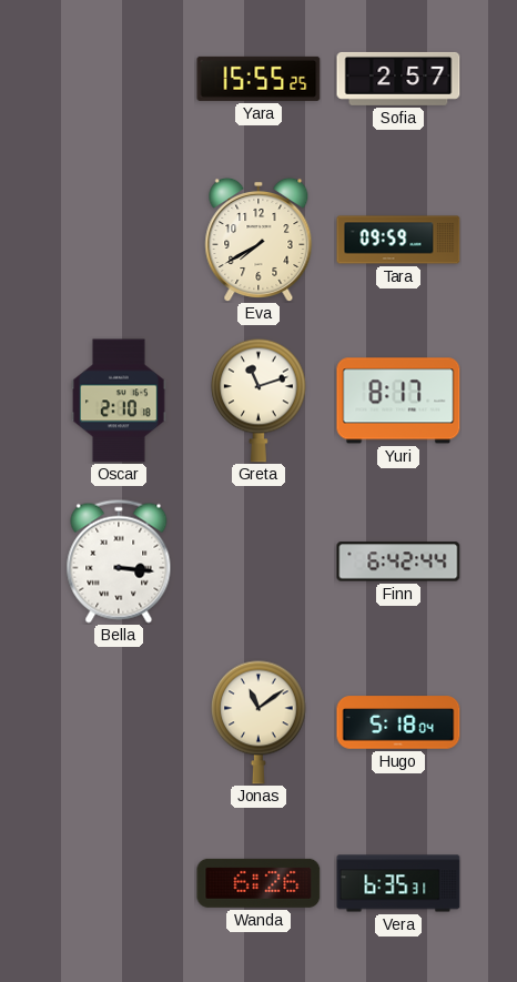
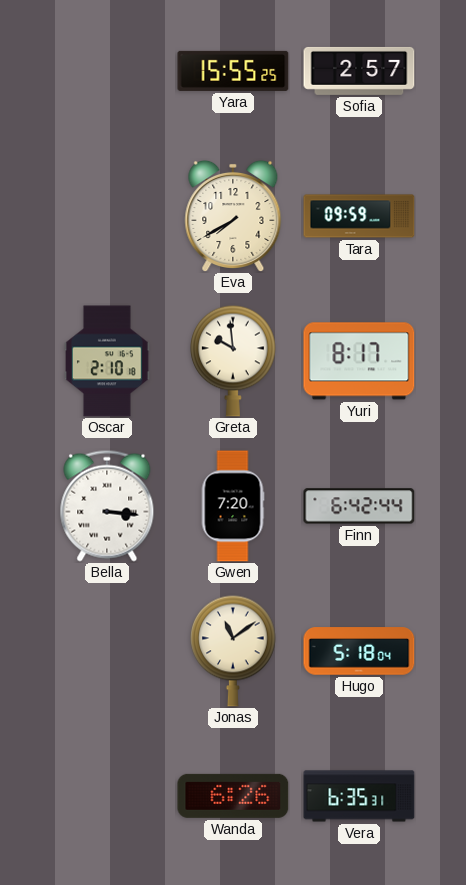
Greta: 11:12 -> 9:59 (234, 361)
Gwen: none -> 7:20 (233, 506)
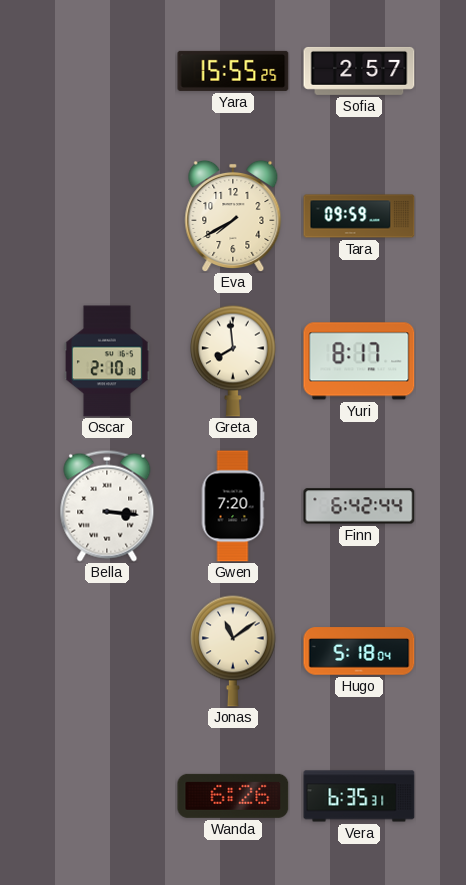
Greta: 9:59 -> 7:59 (234, 361)
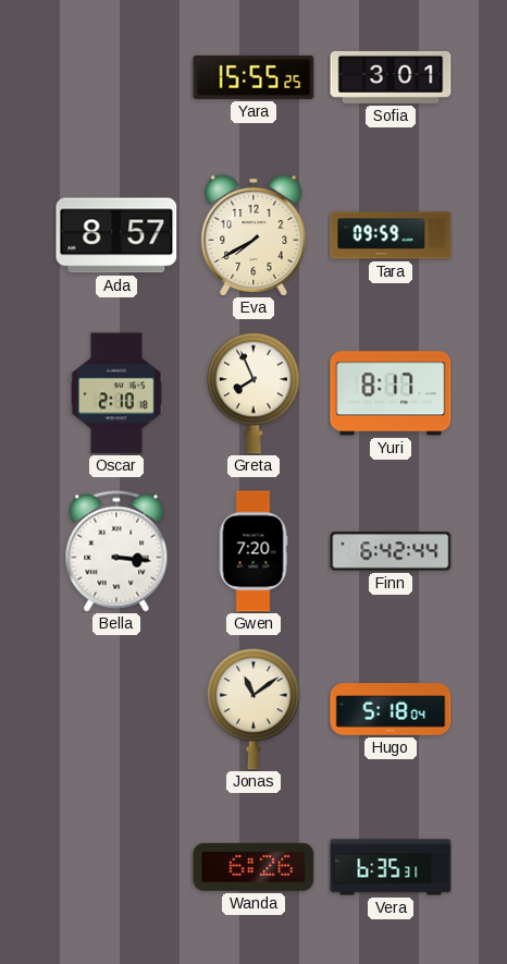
Sofia: 2:57 -> 3:01 (391, 77)
Ada: none -> 8:57 (116, 235)
Greta: 7:59 -> 7:56 (255, 393)
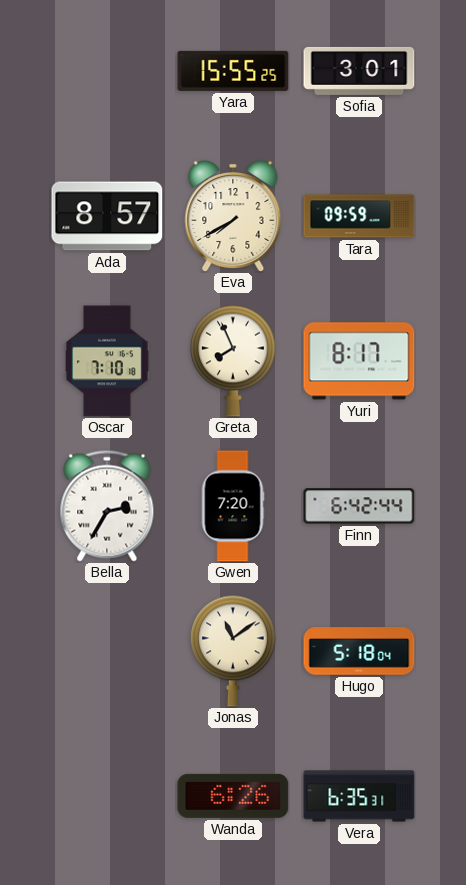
Oscar: 2:10 -> 7:10 (108, 361)
Bella: 3:16 -> 2:35 (107, 506)
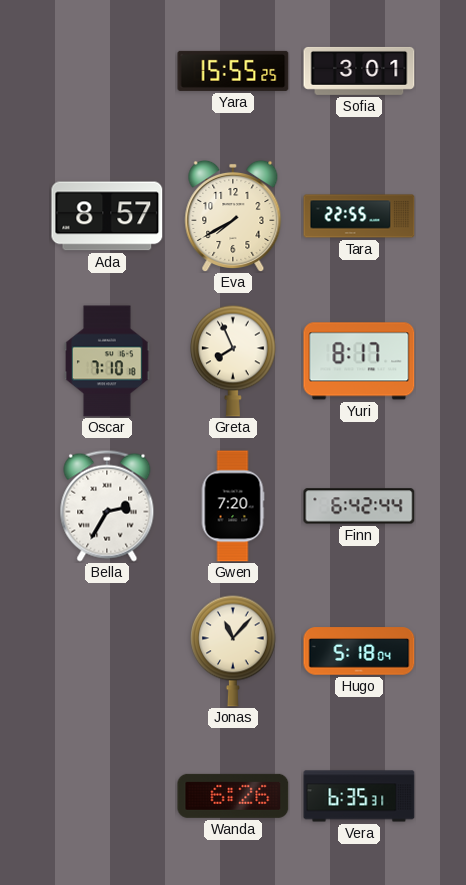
Tara: 09:59 -> 22:55 (359, 216)
Jonas: 11:09 -> 11:07 (234, 651)
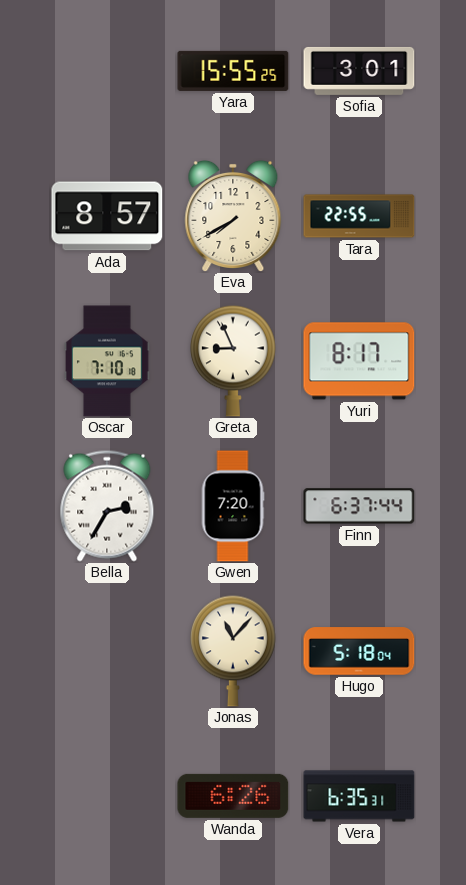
Greta: 7:56 -> 8:56 (234, 361)
Finn: 6:42 -> 6:37 (359, 506)
